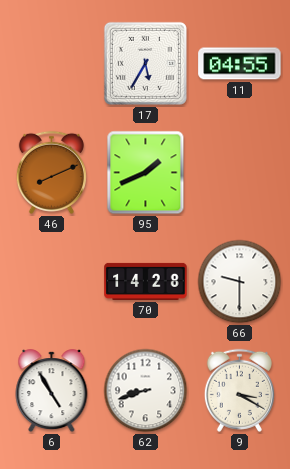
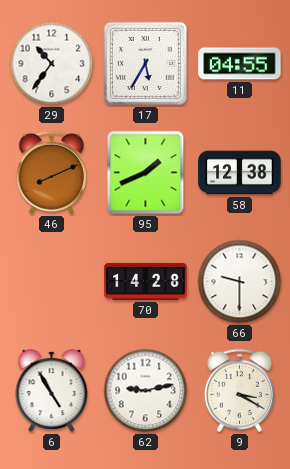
29: none -> 10:36 (52, 64)
58: none -> 12:38 (240, 173)
62: 8:42 -> 9:13 (146, 391)
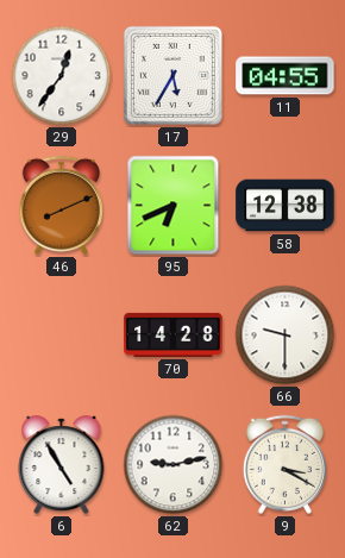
29: 10:36 -> 12:36 (62, 76)
95: 1:41 -> 6:41 (174, 206)
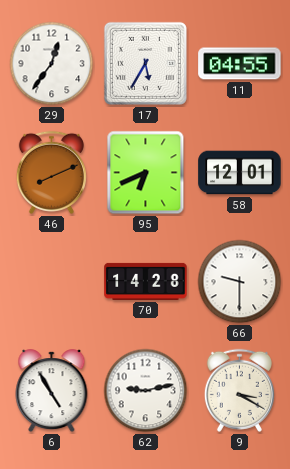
58: 12:38 -> 12:01 (240, 173)
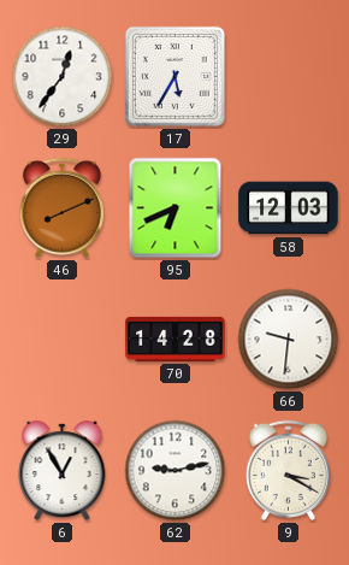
11: 04:55 -> none (240, 64)
58: 12:01 -> 12:03 (289, 208)
66: 9:30 -> 9:31 (289, 340)
6: 4:55 -> 12:55 (63, 471)
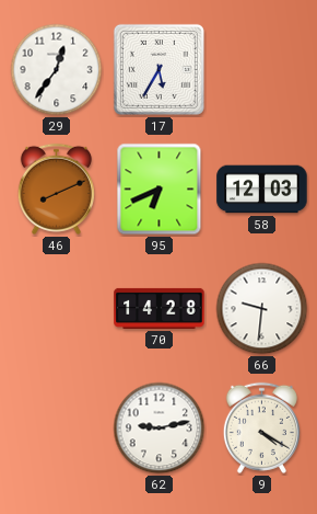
6: 12:55 -> none (63, 471)
9: 3:20 -> 4:20 (261, 427)
